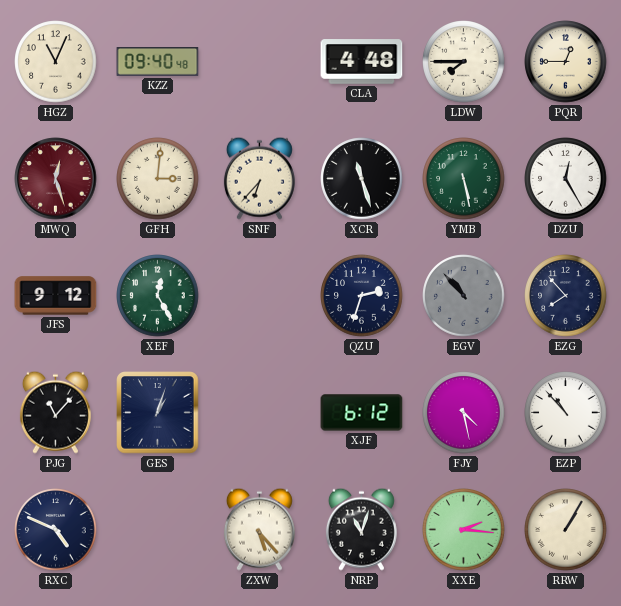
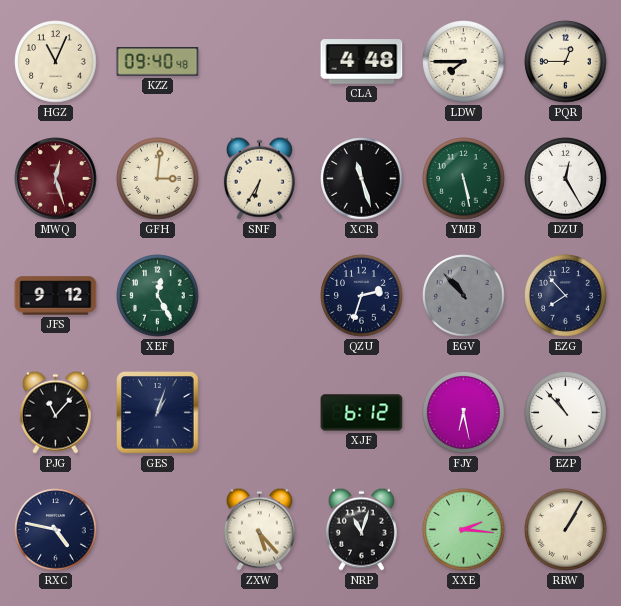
SNF: 6:37 -> 6:35 (259, 178)
FJY: 4:28 -> 6:28 (464, 413)
RXC: 4:49 -> 4:47 (56, 530)
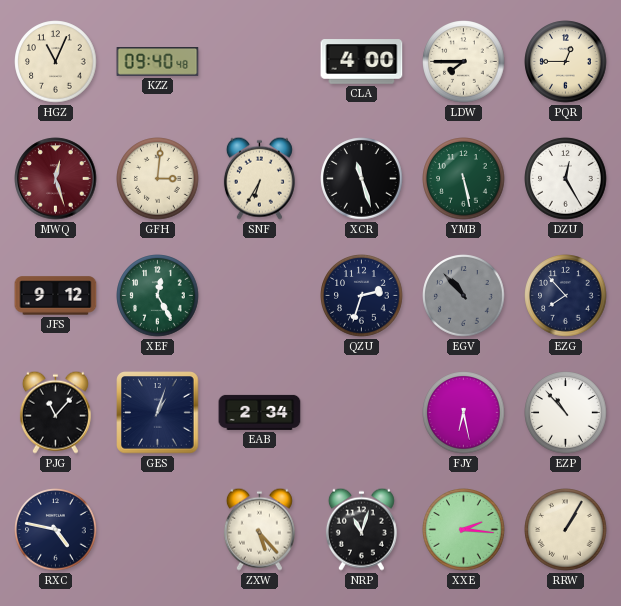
CLA: 4:48 -> 4:00 (362, 62)
EAB: none -> 2:34 (260, 412)
XJF: 6:12 -> none (362, 413)
